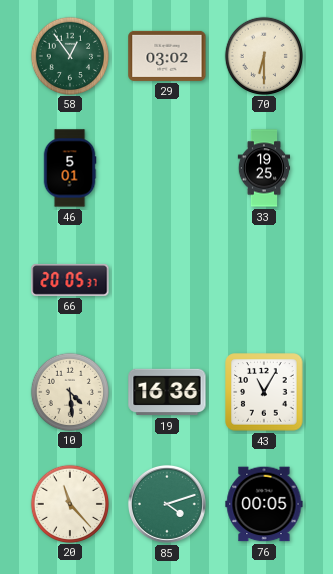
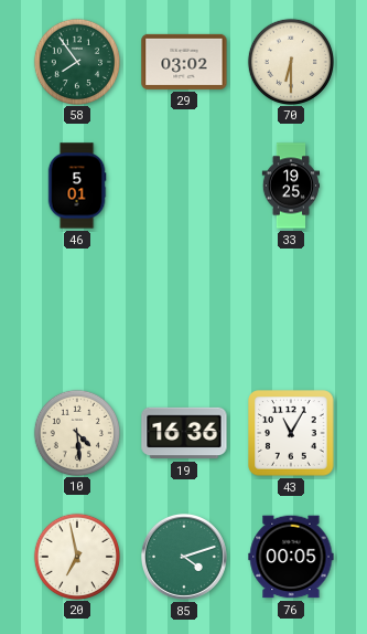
58: 12:54 -> 7:54 (76, 61)
66: 20:05 -> none (70, 280)
20: 11:23 -> 6:58 (76, 556)
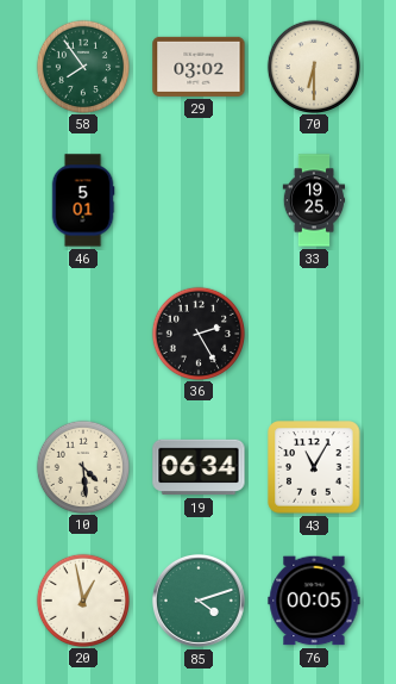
36: none -> 2:25 (197, 332)
19: 16:36 -> 06:34 (199, 467)
20: 6:58 -> 12:58 (82, 599)
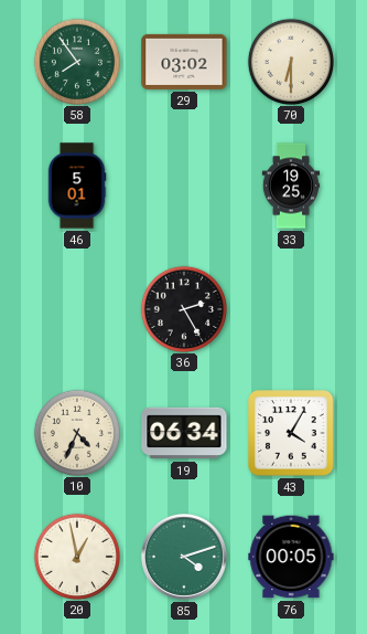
10: 4:29 -> 4:34 (76, 432)
43: 11:05 -> 4:05 (291, 433)
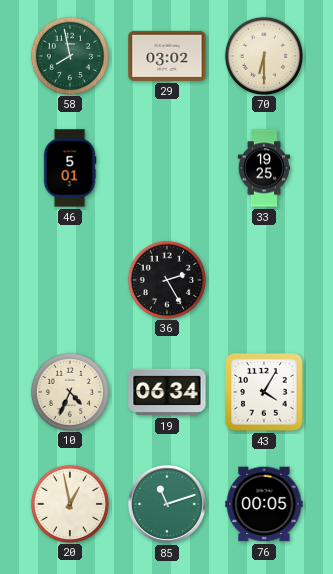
58: 7:54 -> 7:58 (69, 55)
85: 4:12 -> 11:12 (167, 504)
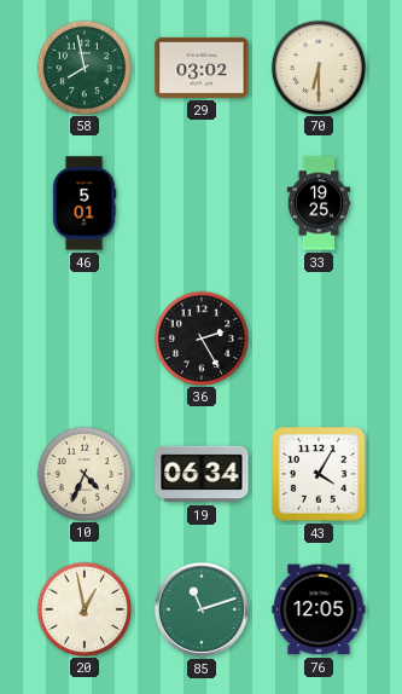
76: 00:05 -> 12:05 (319, 609)
